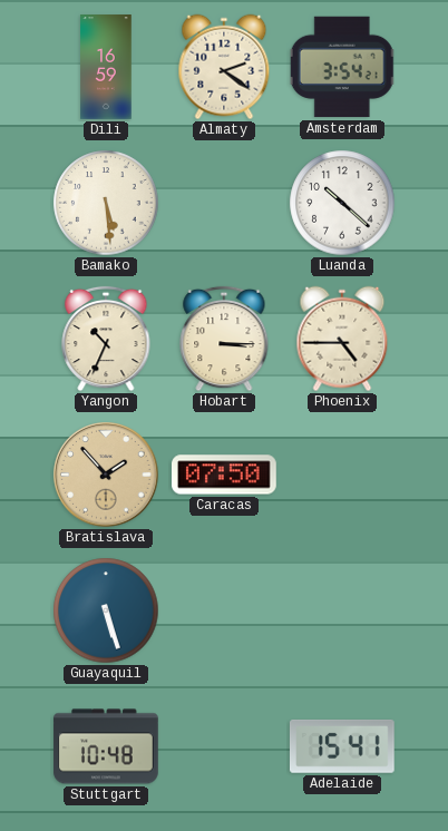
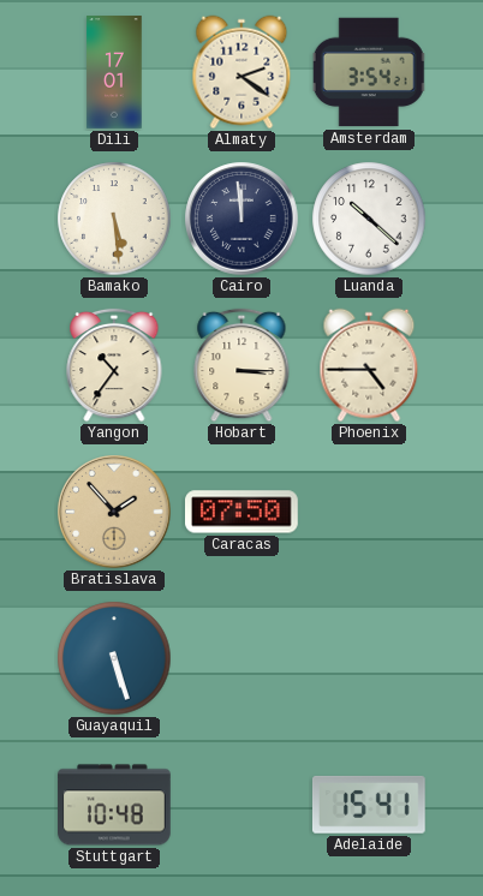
Dili: 16:59 -> 17:01 (114, 72)
Cairo: none -> 11:59 (241, 219)
Yangon: 10:34 -> 10:36 (114, 365)
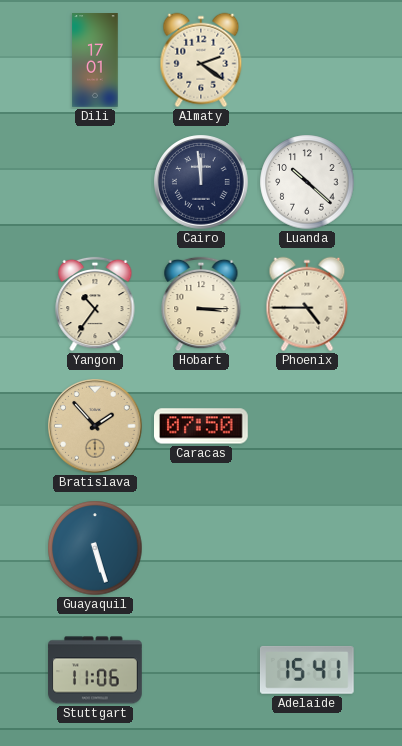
Amsterdam: 3:54 -> none (369, 72)
Bamako: 5:29 -> none (114, 219)
Stuttgart: 10:48 -> 11:06 (95, 670)
